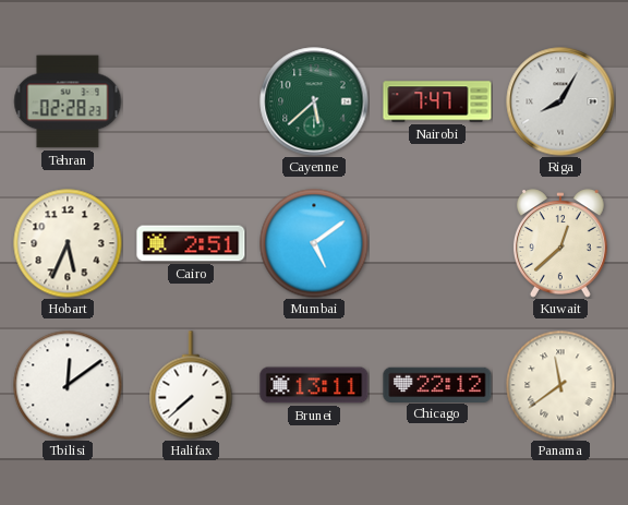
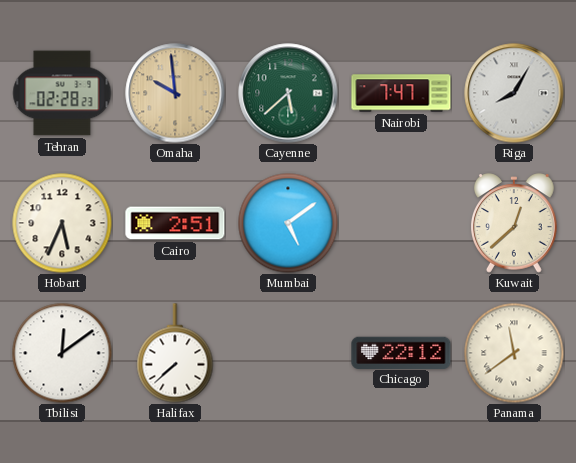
Omaha: none -> 9:59 (175, 93)
Brunei: 13:11 -> none (314, 385)
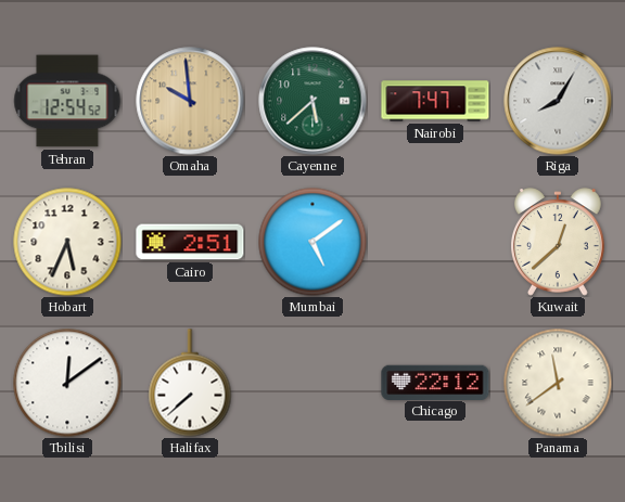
Tehran: 02:28 -> 12:54 (67, 101)
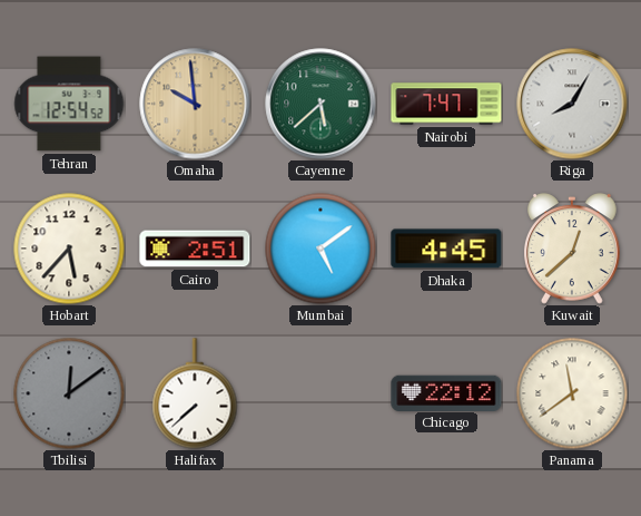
Hobart: 5:34 -> 5:37 (69, 249)
Dhaka: none -> 4:45 (446, 249)
Tbilisi dial: white -> grey (69, 393)
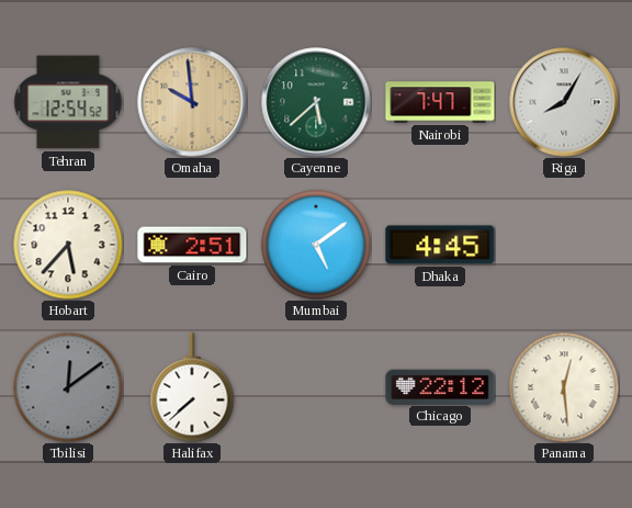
Kuwait: 12:38 -> none (572, 249)
Panama: 11:39 -> 12:29 (564, 387)
